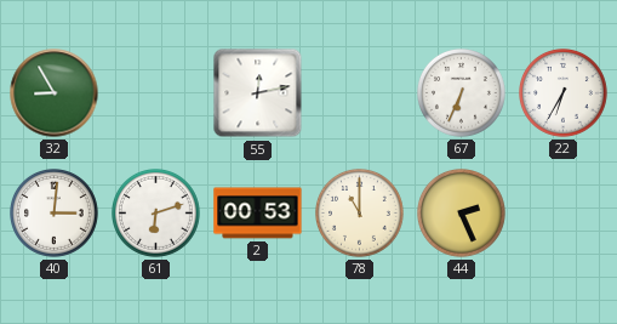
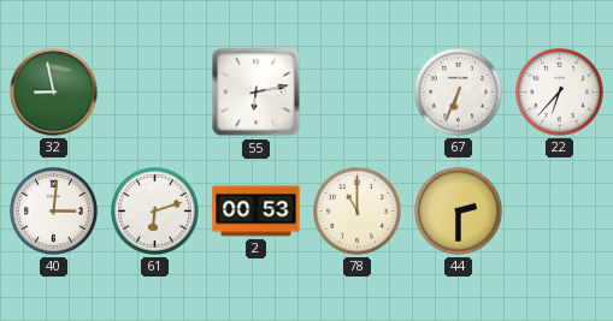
32: 8:55 -> 8:58 (54, 93)
55: 12:13 -> 6:13 (257, 93)
22: 6:35 -> 6:37 (560, 93)
44: 2:26 -> 2:30 (459, 212)
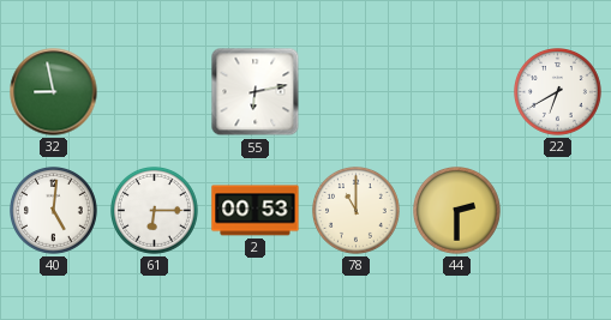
67: 6:34 -> none (459, 93)
22: 6:37 -> 6:40 (558, 92)
40: 3:01 -> 5:01 (54, 211)
61: 6:12 -> 6:15 (155, 211)
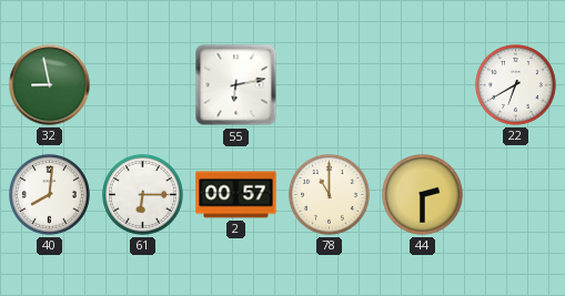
40: 5:01 -> 8:01 (50, 195)
2: 00:53 -> 00:57 (236, 195)
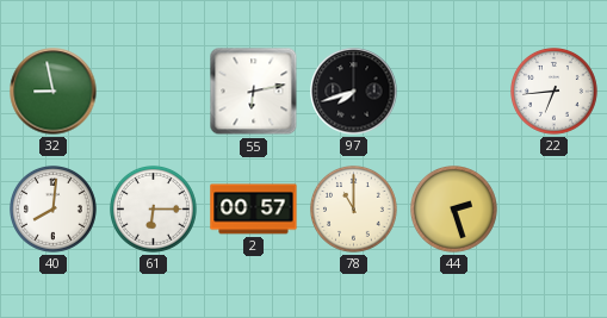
97: none -> 7:42 (354, 92)
22: 6:40 -> 6:44 (555, 92)
44: 2:30 -> 2:27 (454, 210)
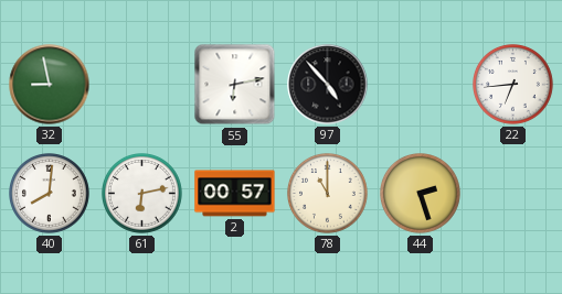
97: 7:42 -> 4:53 (328, 85)
61: 6:15 -> 6:13 (142, 194)
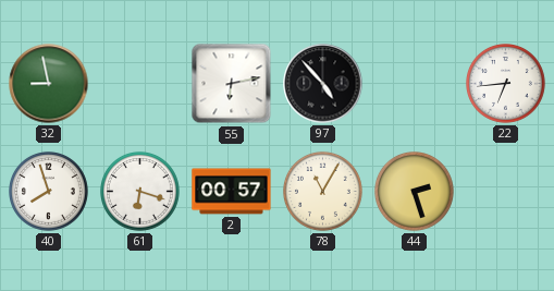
40: 8:01 -> 7:57 (49, 192)
61: 6:13 -> 6:18 (140, 192)
78: 11:00 -> 11:05 (323, 192)
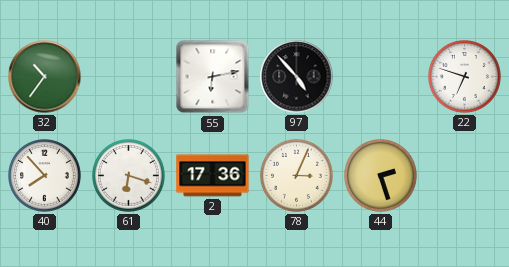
32: 8:58 -> 10:36 (45, 77)
22: 6:44 -> 6:48 (465, 77)
40: 7:57 -> 7:53 (45, 176)
2: 00:57 -> 17:36 (213, 176)
78: 11:05 -> 3:04 (297, 176)
